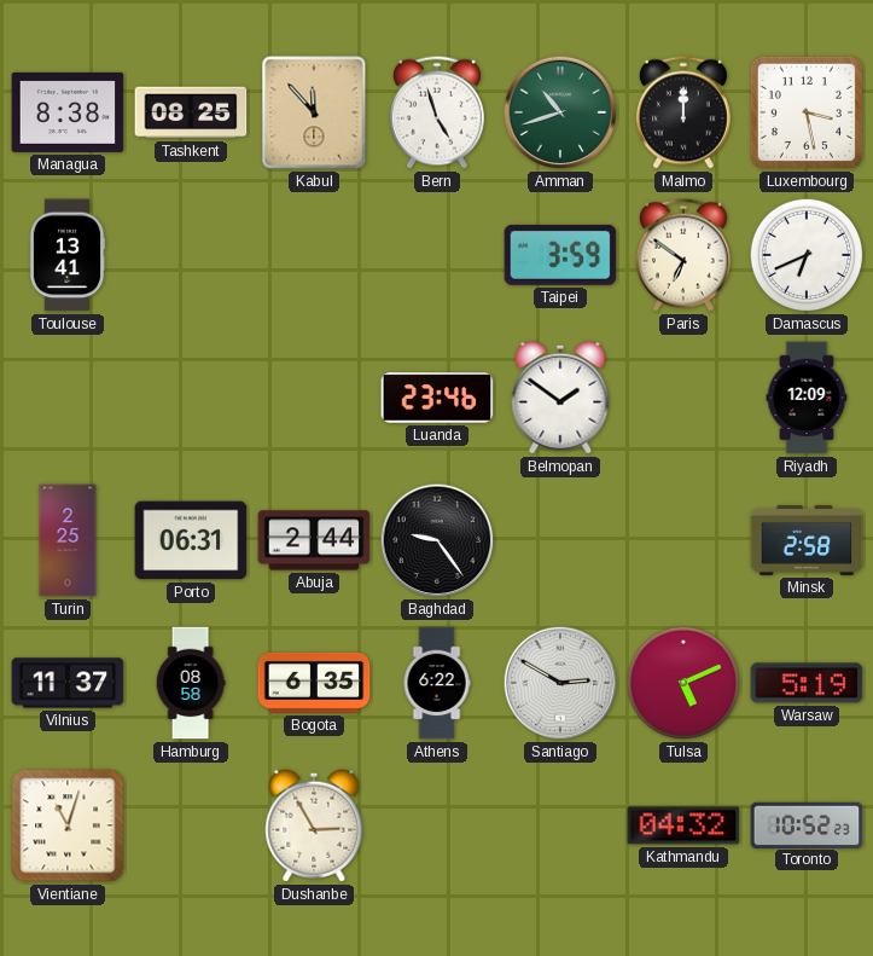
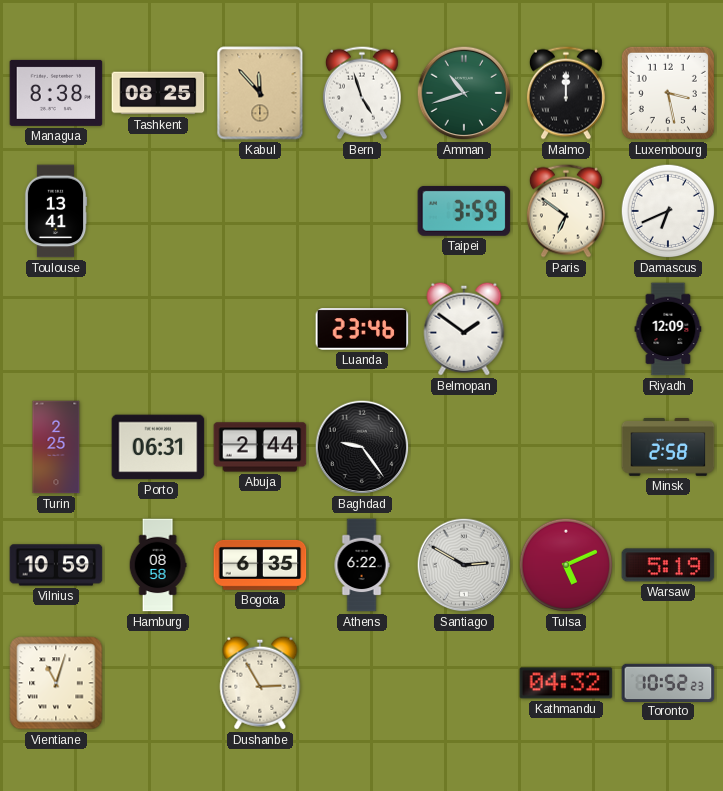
Vilnius: 11:37 -> 10:59 (56, 565)
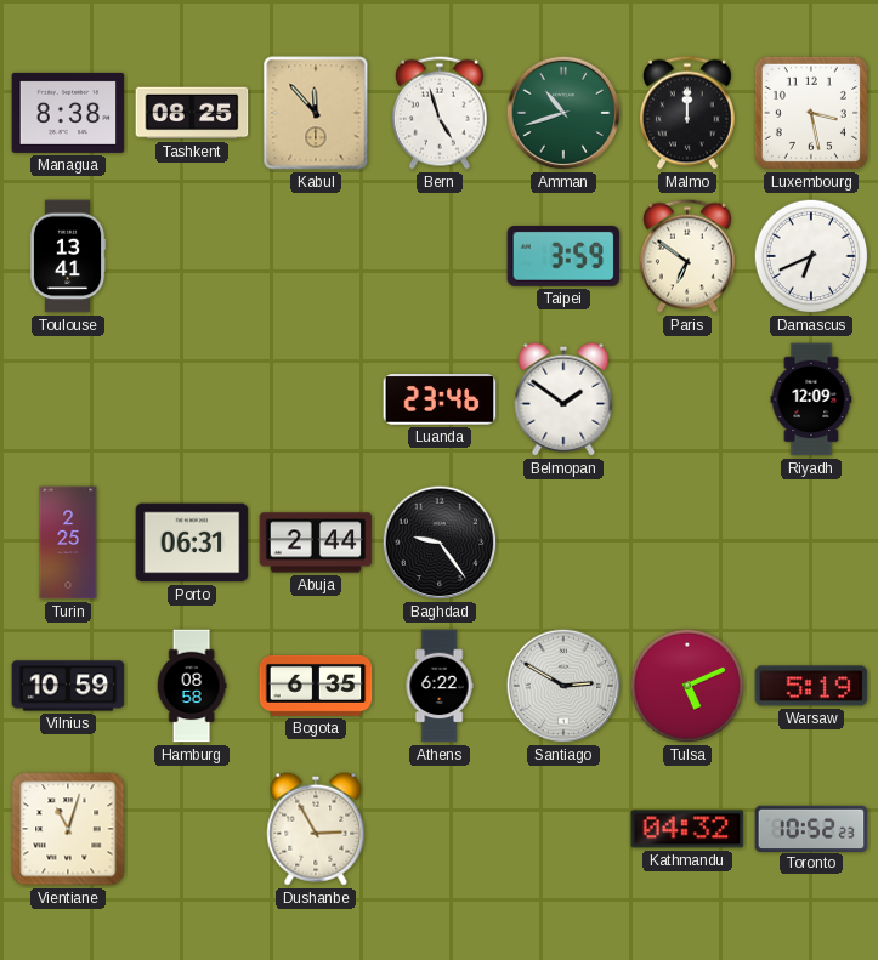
Minsk: 2:58 -> none (668, 448)
